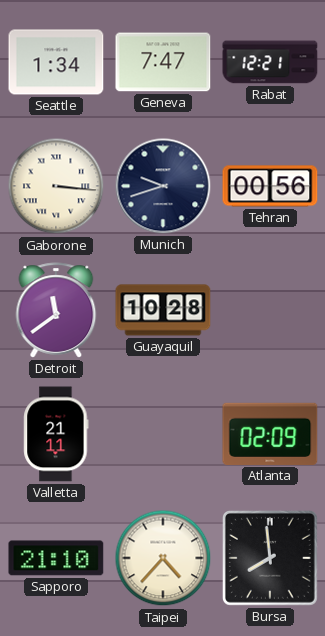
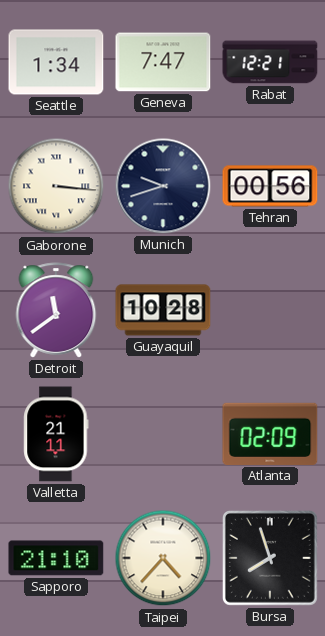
Bursa: 7:59 -> 7:57 (270, 558)
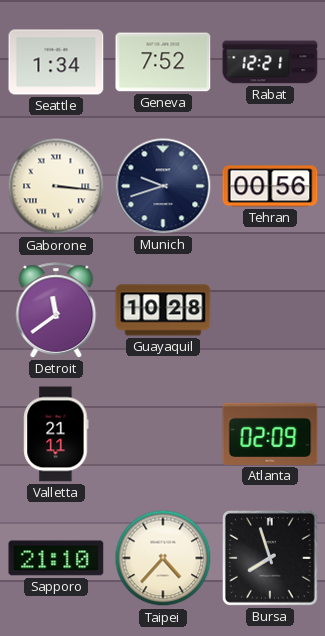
Geneva: 7:47 -> 7:52 (163, 62)
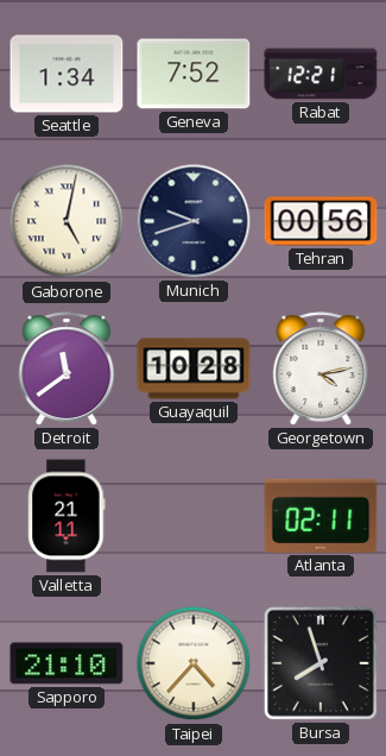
Gaborone: 3:16 -> 5:02 (67, 221)
Georgetown: none -> 4:13 (321, 368)
Atlanta: 02:09 -> 02:11 (321, 516)
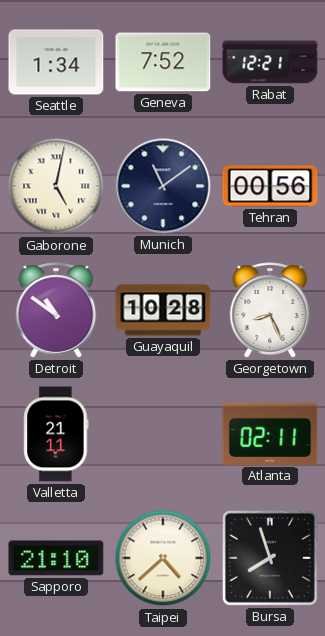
Munich: 9:42 -> 11:09 (163, 186)
Detroit: 11:39 -> 10:51 (56, 310)
Georgetown: 4:13 -> 8:26 (270, 310)
Taipei: 4:37 -> 4:38 (163, 558)
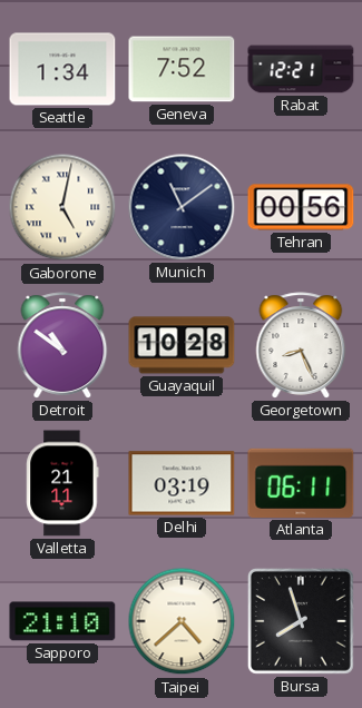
Delhi: none -> 03:19 (182, 483)
Atlanta: 02:11 -> 06:11 (301, 483)
